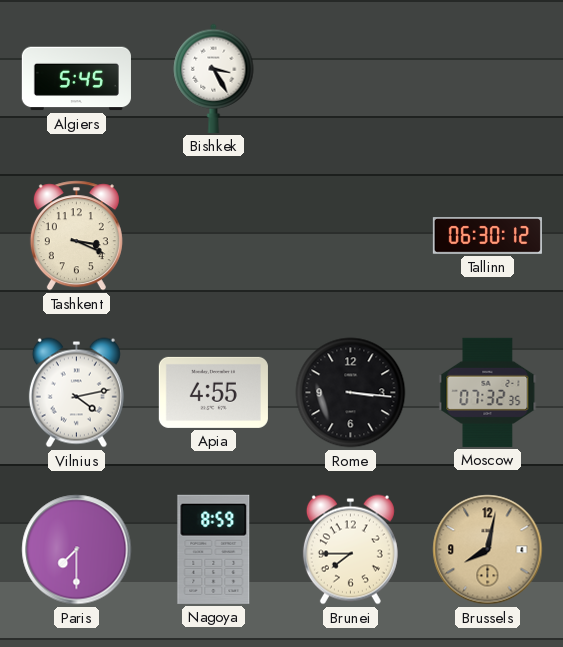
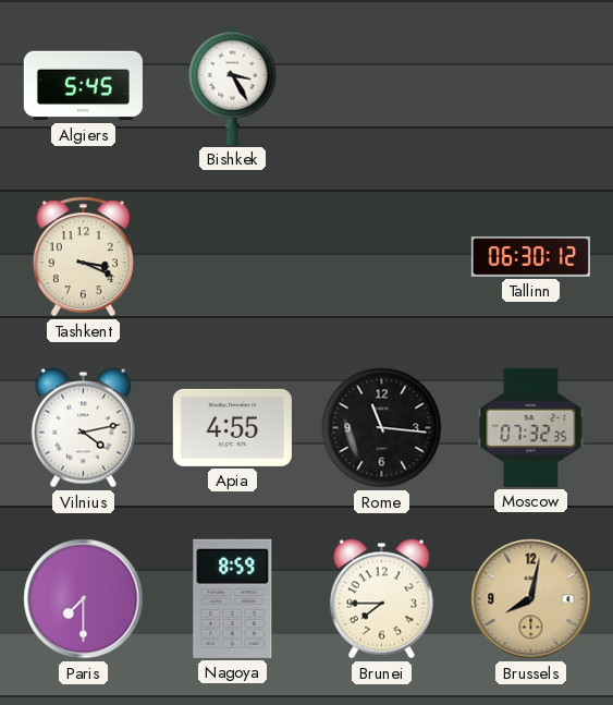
Rome: 3:16 -> 11:16 (382, 428)
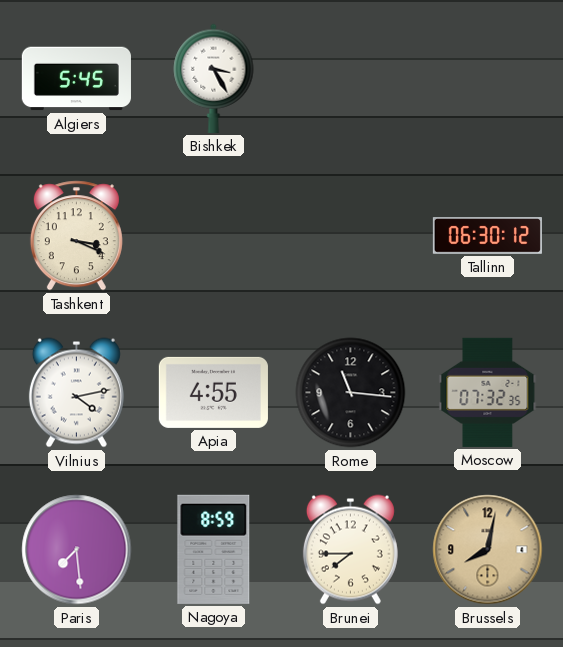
Paris: 7:30 -> 7:29 (77, 550)
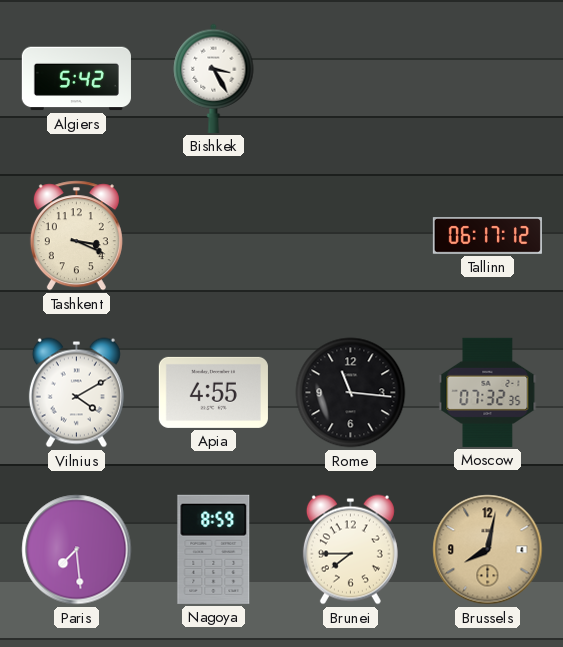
Algiers: 5:45 -> 5:42 (76, 79)
Tallinn: 06:30 -> 06:17 (487, 236)
Vilnius: 4:13 -> 4:10 (76, 393)
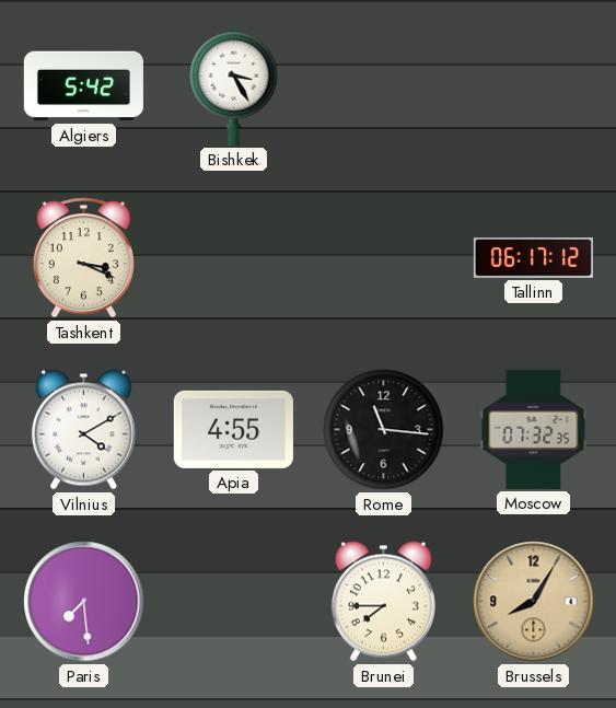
Nagoya: 8:59 -> none (214, 549)
Brussels: 8:02 -> 8:05 (534, 602)
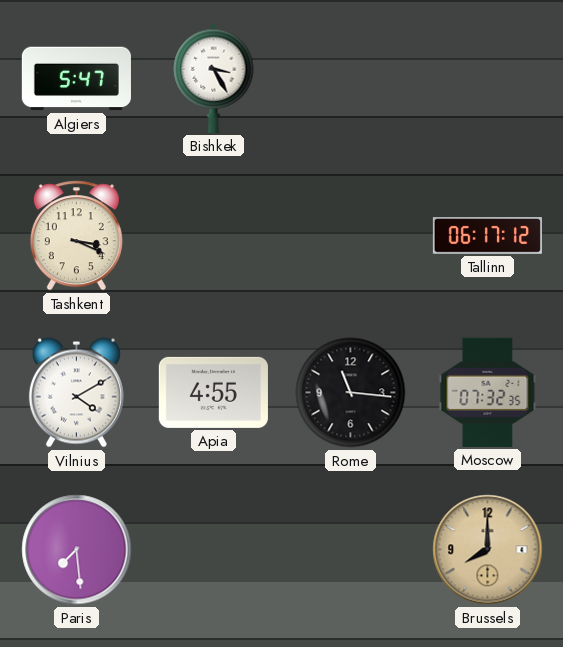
Algiers: 5:42 -> 5:47 (76, 79)
Brunei: 7:45 -> none (383, 602)
Brussels: 8:05 -> 8:00 (488, 550)
